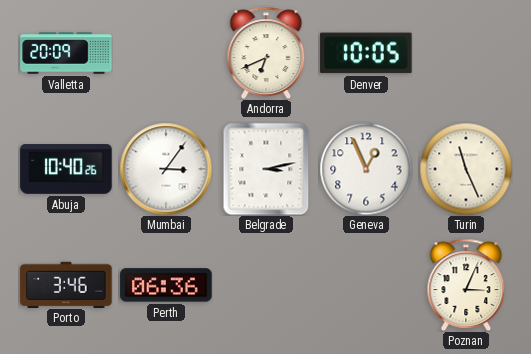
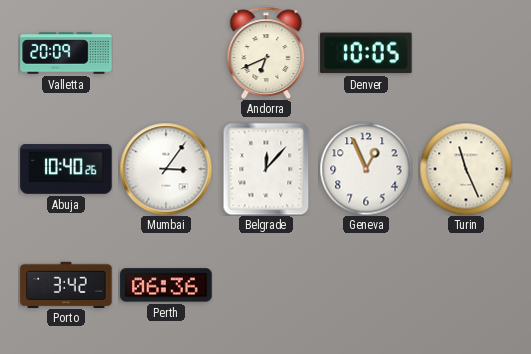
Belgrade: 3:13 -> 12:07 (266, 169)
Porto: 3:46 -> 3:42 (66, 284)
Poznan: 3:04 -> none (466, 285)
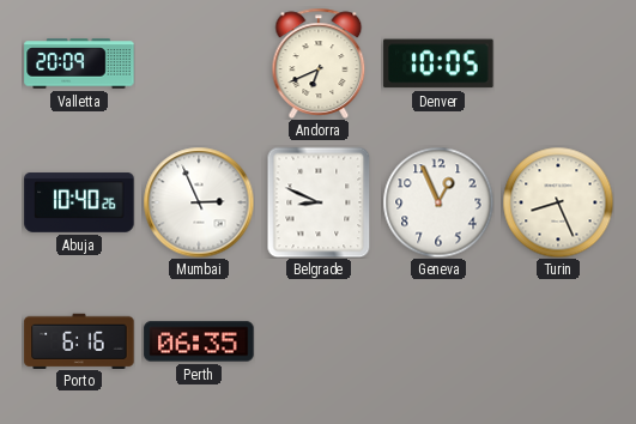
Mumbai: 3:06 -> 2:56 (199, 202)
Belgrade: 12:07 -> 8:49 (319, 202)
Turin: 11:26 -> 8:26 (558, 202)
Porto: 3:42 -> 6:16 (79, 340)
Perth: 06:36 -> 06:35 (199, 341)
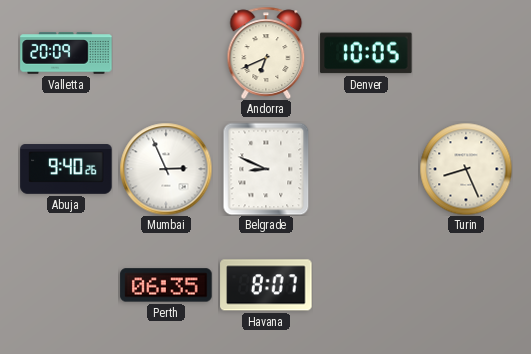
Abuja: 10:40 -> 9:40 (66, 169)
Geneva: 12:56 -> none (438, 202)
Porto: 6:16 -> none (79, 340)
Havana: none -> 8:07 (266, 285)
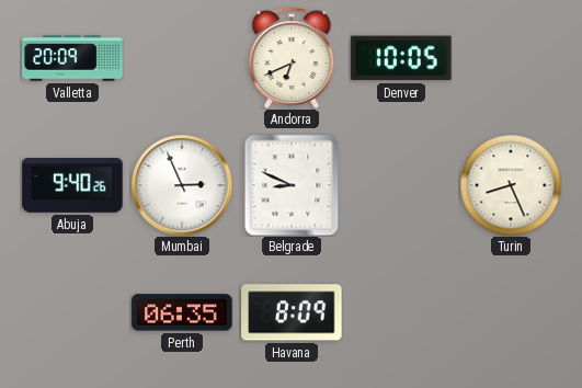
Havana: 8:07 -> 8:09 (292, 312)
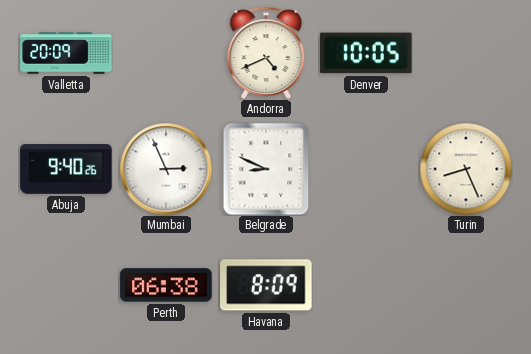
Andorra: 6:41 -> 4:41 (266, 53)
Perth: 06:35 -> 06:38 (166, 285)
